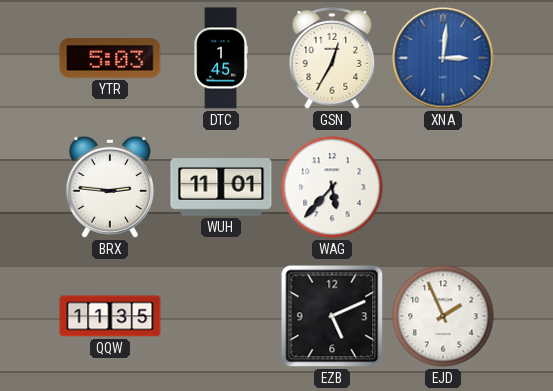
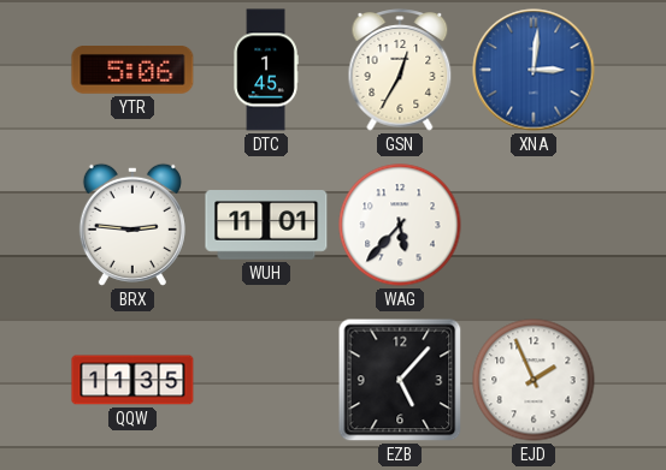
YTR: 5:03 -> 5:06 (132, 71)
EZB: 5:11 -> 5:07 (400, 380)
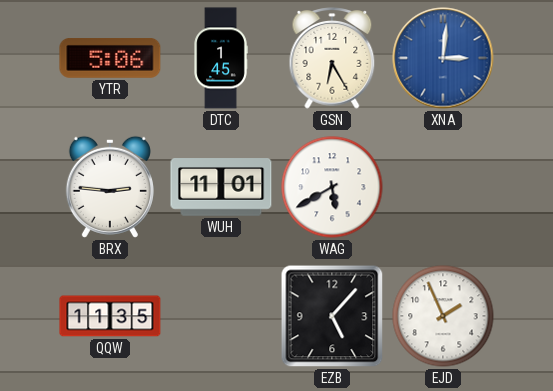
GSN: 12:35 -> 6:25 (332, 58)
WAG: 5:37 -> 5:40 (332, 187)
